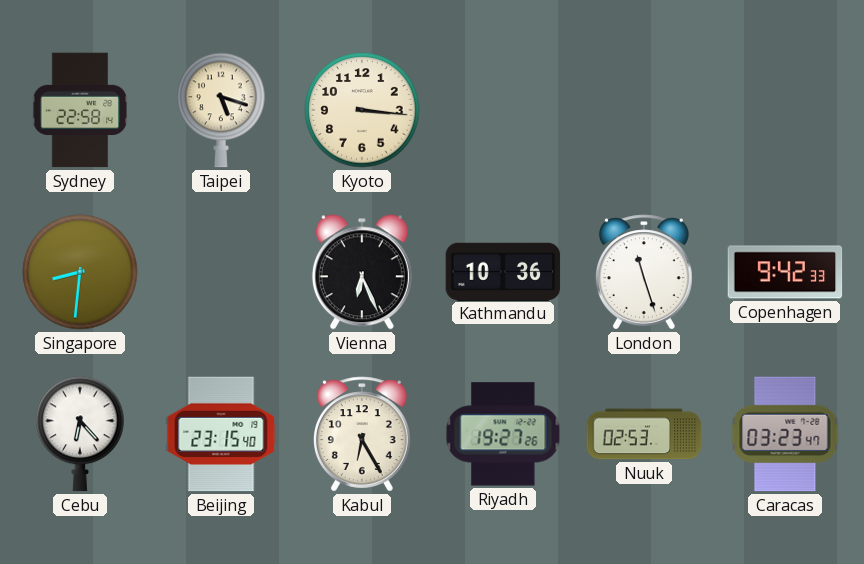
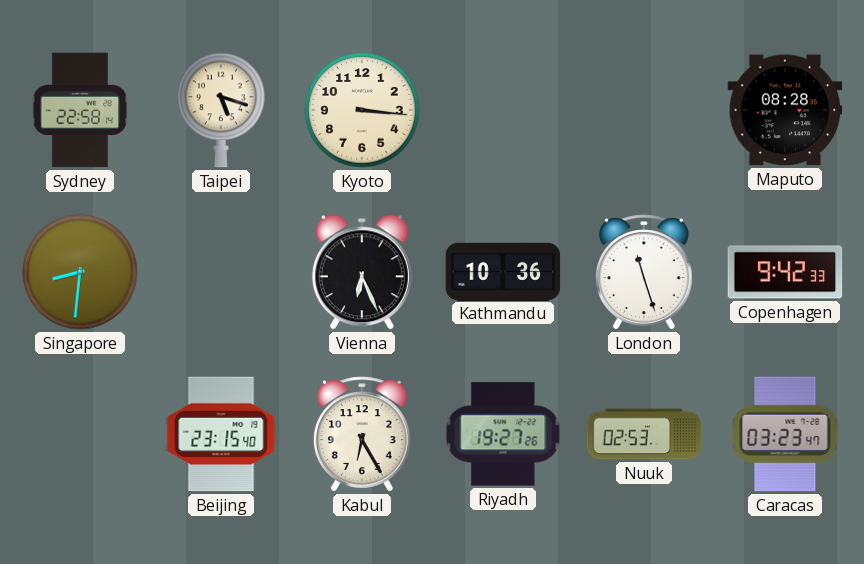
Maputo: none -> 08:28 (785, 110)
Cebu: 6:23 -> none (80, 434)
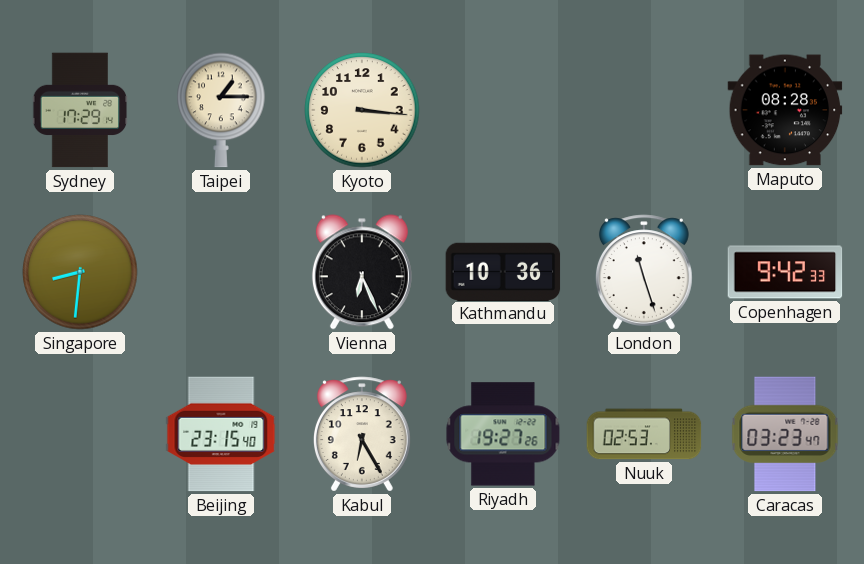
Sydney: 22:58 -> 17:29 (80, 110)
Taipei: 5:18 -> 1:15 (221, 110)
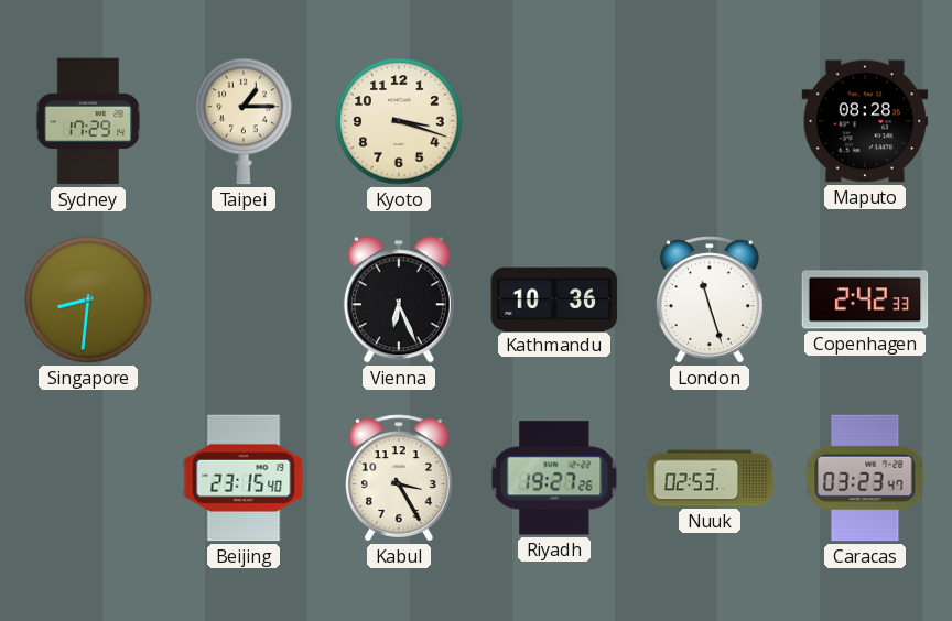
Kyoto: 3:16 -> 3:18 (399, 121)
Copenhagen: 9:42 -> 2:42 (865, 299)
Kabul: 6:25 -> 3:25 (399, 478)
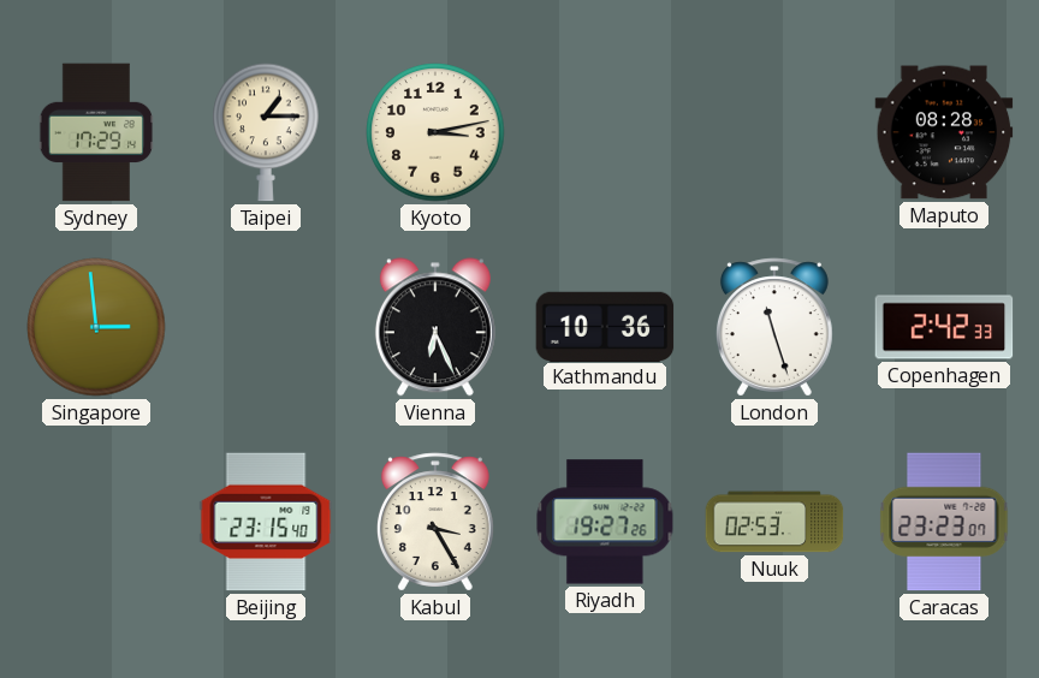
Kyoto: 3:18 -> 3:13 (435, 132)
Singapore: 8:31 -> 2:59 (96, 327)
Caracas: 03:23 -> 23:23 (944, 522)
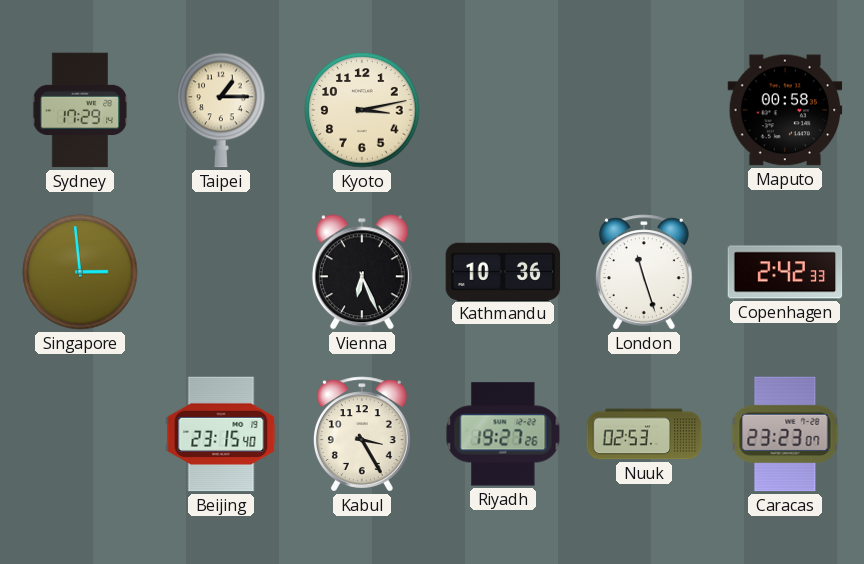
Maputo: 08:28 -> 00:58 (785, 110)
